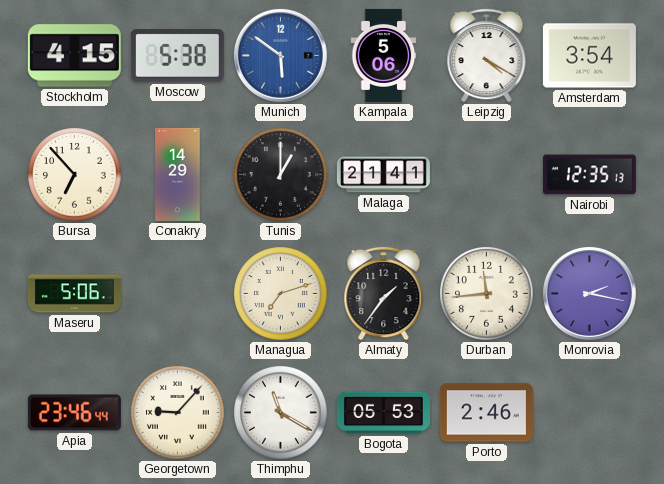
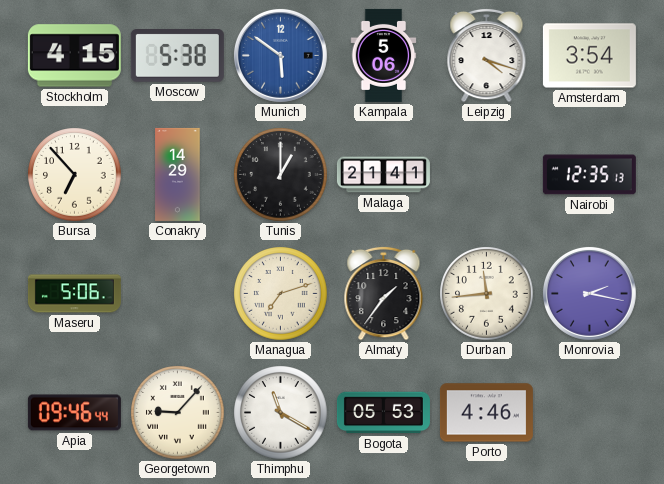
Leipzig: 4:20 -> 4:18 (487, 55)
Apia: 23:46 -> 09:46 (74, 413)
Porto: 2:46 -> 4:46 (486, 413)
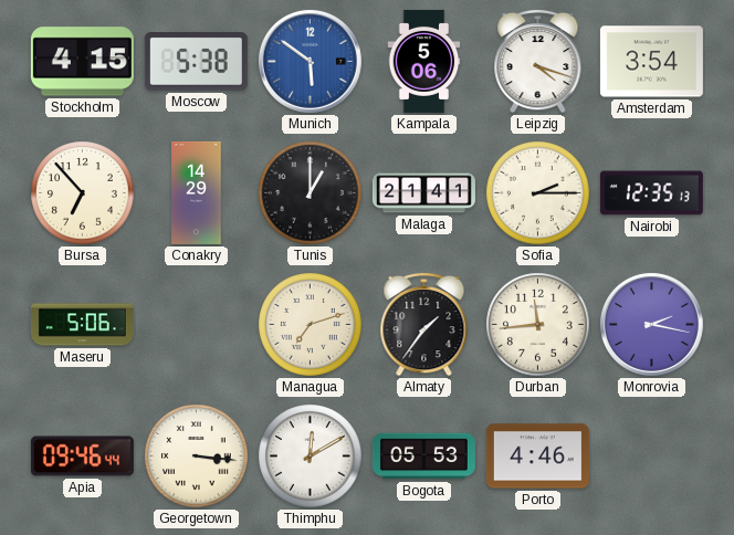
Sofia: none -> 2:15 (538, 193)
Georgetown: 9:07 -> 3:16 (197, 457)
Thimphu: 11:20 -> 12:10 (311, 457)
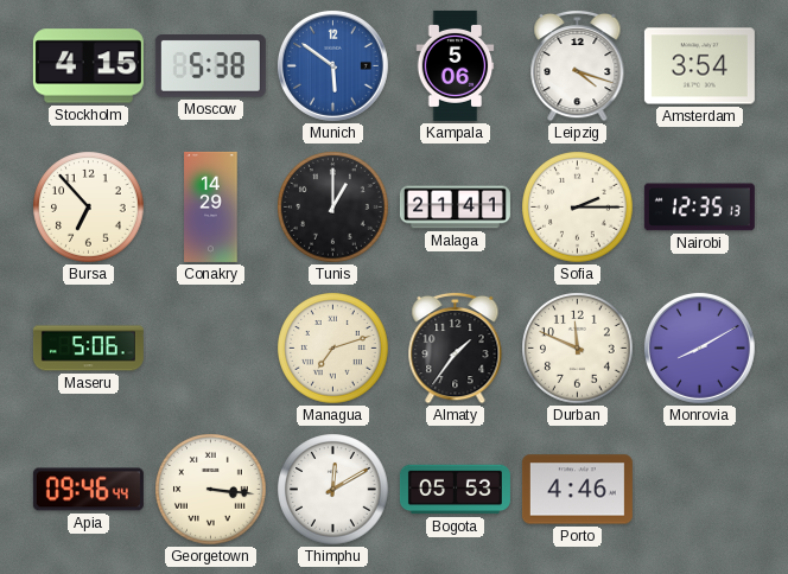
Durban: 11:44 -> 11:49 (578, 349)
Monrovia: 2:17 -> 8:10 (699, 347)
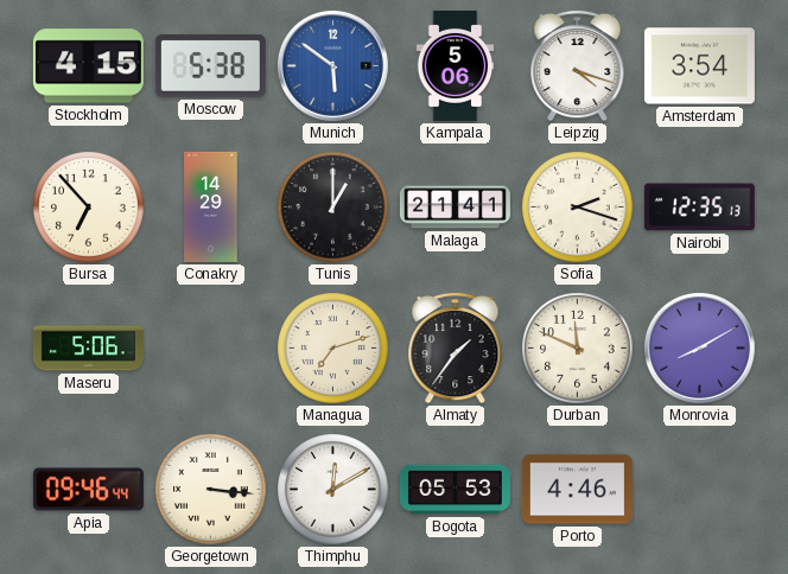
Sofia: 2:15 -> 2:18 (578, 208)
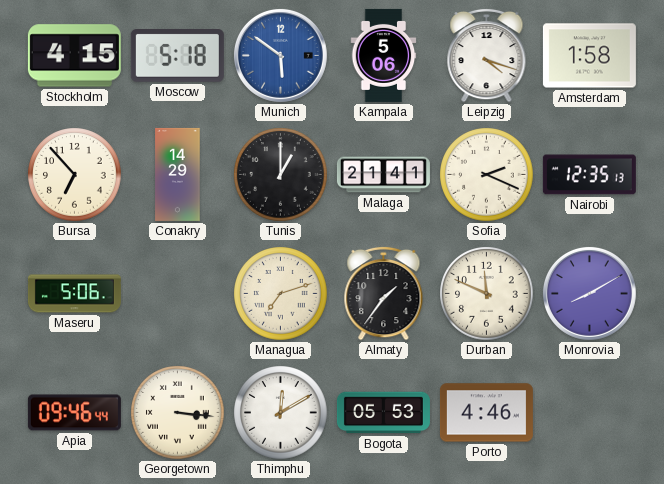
Moscow: 5:38 -> 5:18 (177, 56)
Amsterdam: 3:54 -> 1:58 (589, 56)
Sofia: 2:18 -> 2:19 (487, 175)
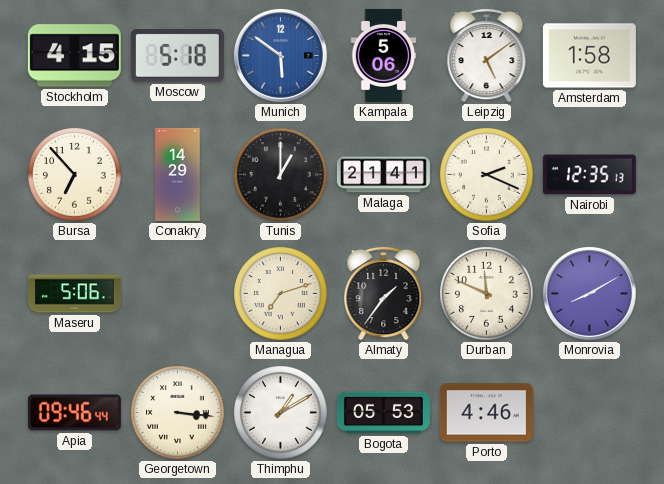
Leipzig: 4:18 -> 5:09 (487, 55)
Thimphu: 12:10 -> 1:10 (281, 413)
